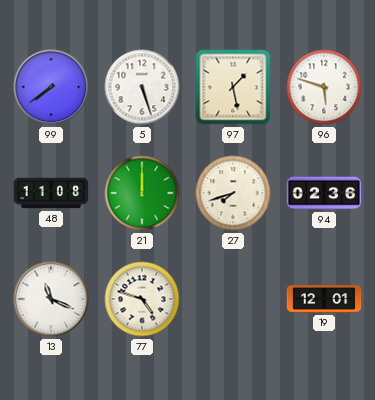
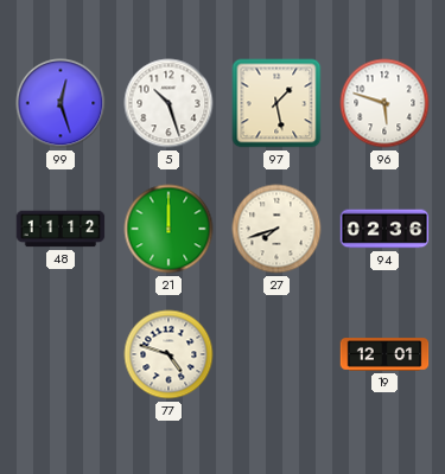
99: 7:39 -> 12:27 (61, 103)
5: 5:27 -> 10:27 (169, 103)
48: 11:08 -> 11:12 (61, 229)
13: 11:19 -> none (51, 299)
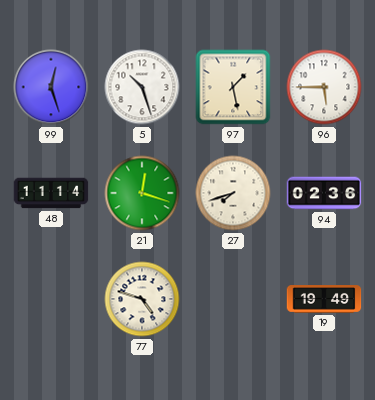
96: 5:48 -> 5:45 (324, 87)
48: 11:12 -> 11:14 (51, 193)
21: 12:00 -> 12:18 (142, 193)
19: 12:01 -> 19:49 (324, 299)
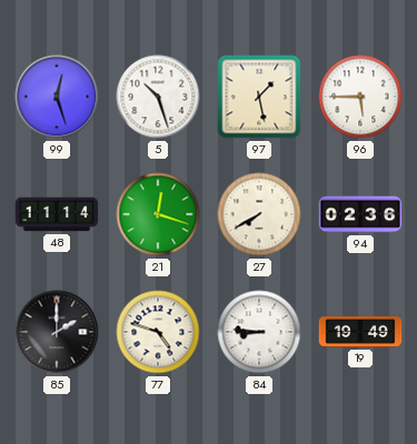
27: 7:42 -> 7:40 (259, 214)
85: none -> 2:00 (57, 332)
84: none -> 8:46 (259, 332)
